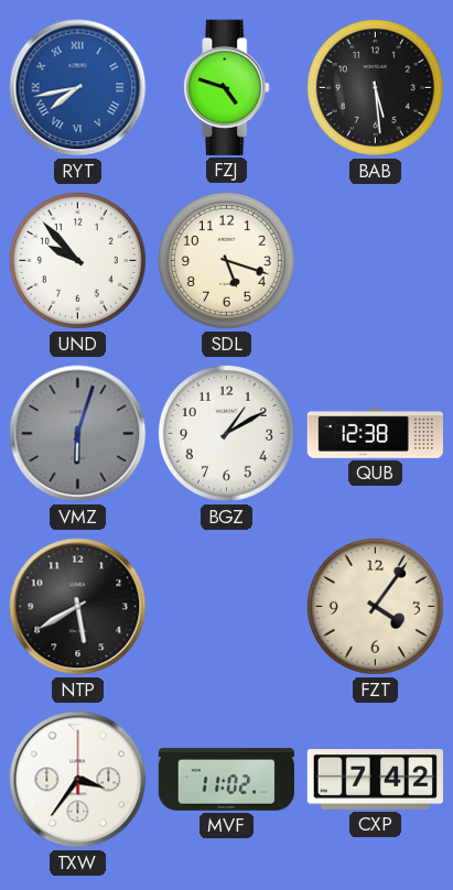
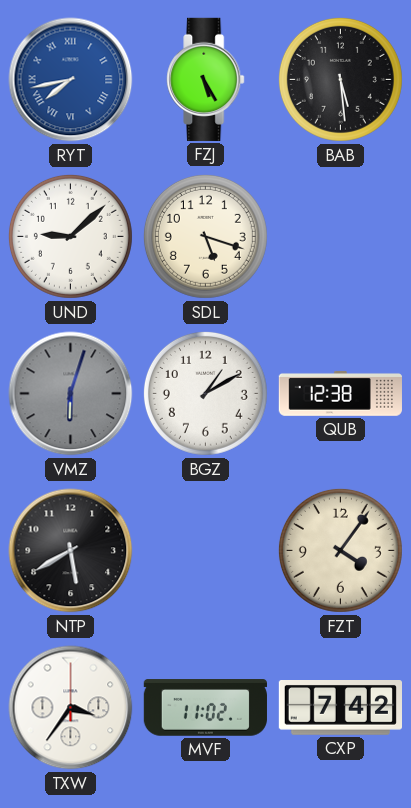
FZJ: 4:48 -> 5:25 (206, 79)
UND: 9:53 -> 9:08 (70, 236)
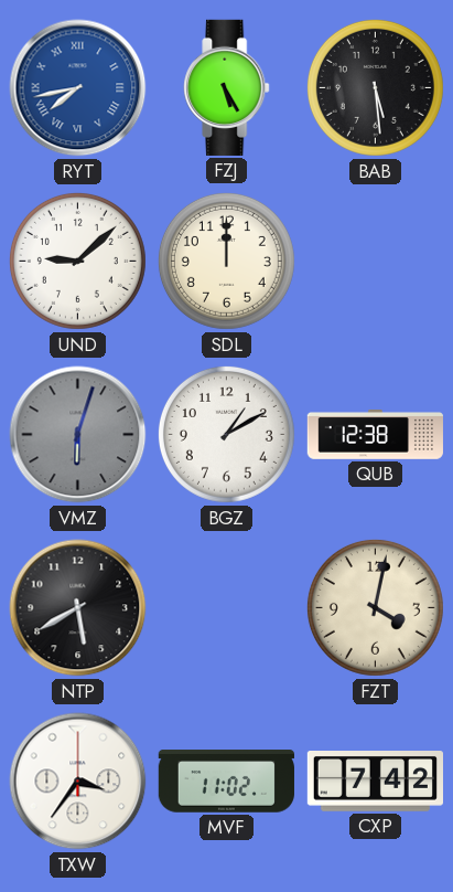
SDL: 5:18 -> 12:00 (226, 261)
FZT: 4:06 -> 4:02 (375, 607)
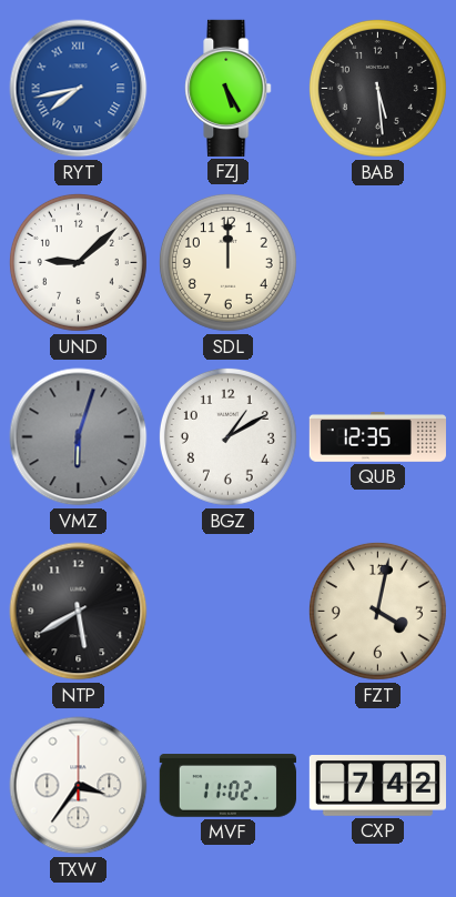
QUB: 12:38 -> 12:35 (377, 436)
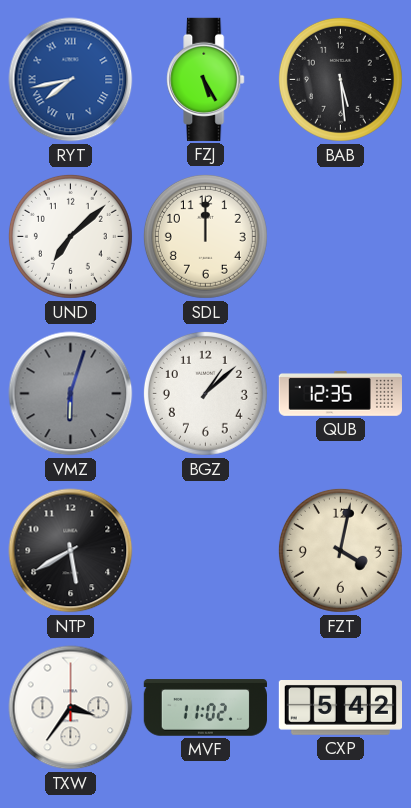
UND: 9:08 -> 7:08 (70, 236)
BGZ: 1:10 -> 1:08 (205, 393)
CXP: 7:42 -> 5:42 (340, 708)
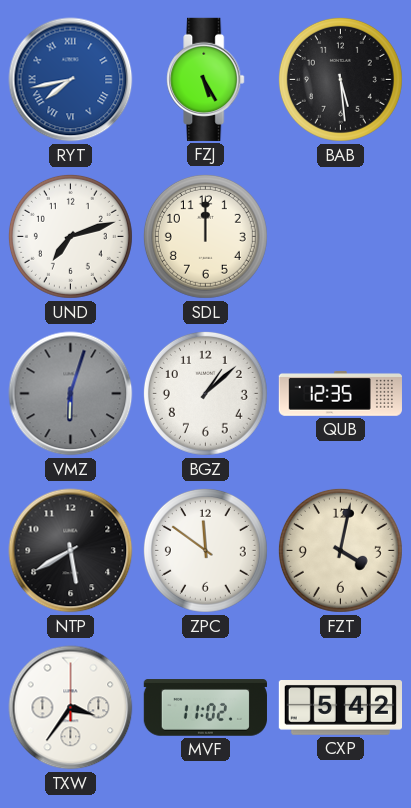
UND: 7:08 -> 7:12 (70, 236)
ZPC: none -> 11:51 (205, 550)
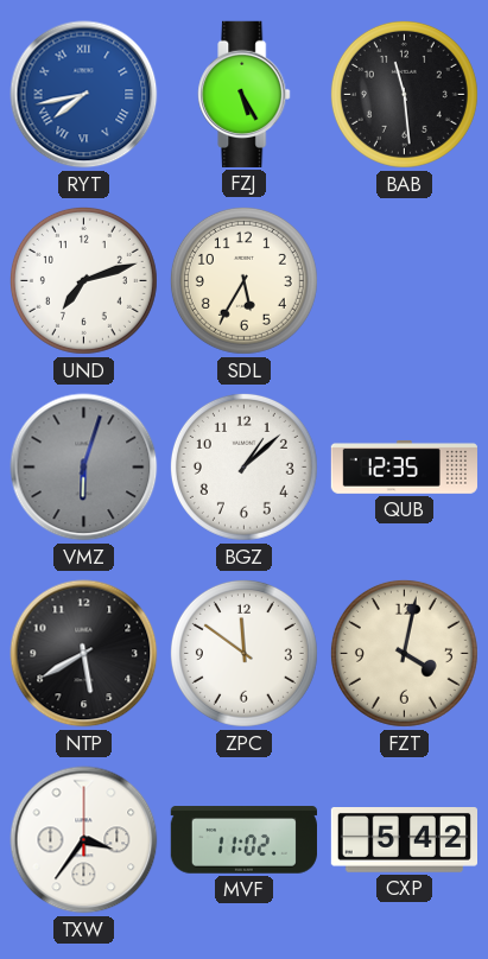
BAB: 5:29 -> 11:29 (404, 94)
SDL: 12:00 -> 5:35 (243, 280)
